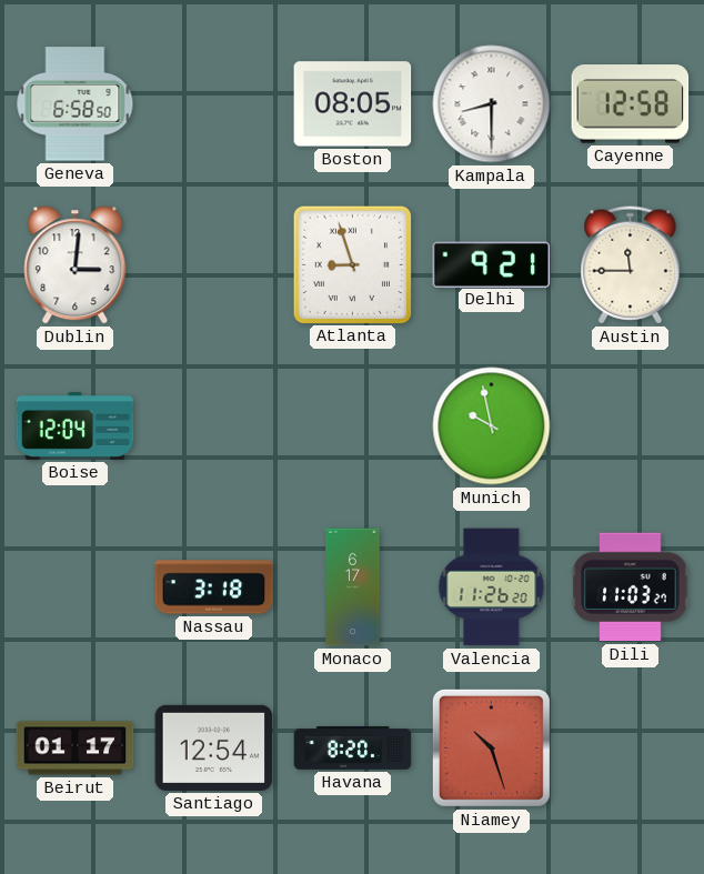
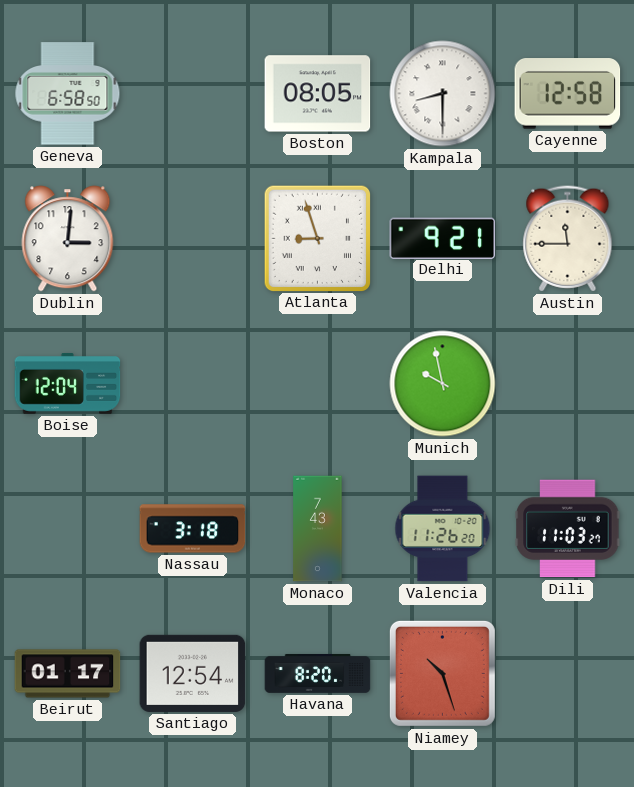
Monaco: 6:17 -> 7:43 (318, 529)
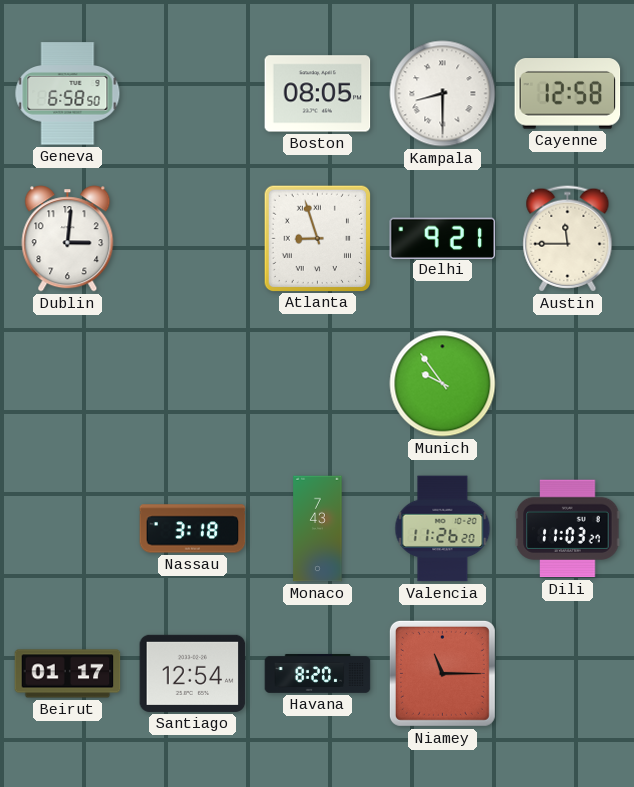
Boise: 12:04 -> none (68, 384)
Munich: 9:58 -> 9:54 (443, 384)
Niamey: 10:27 -> 11:15 (442, 673)
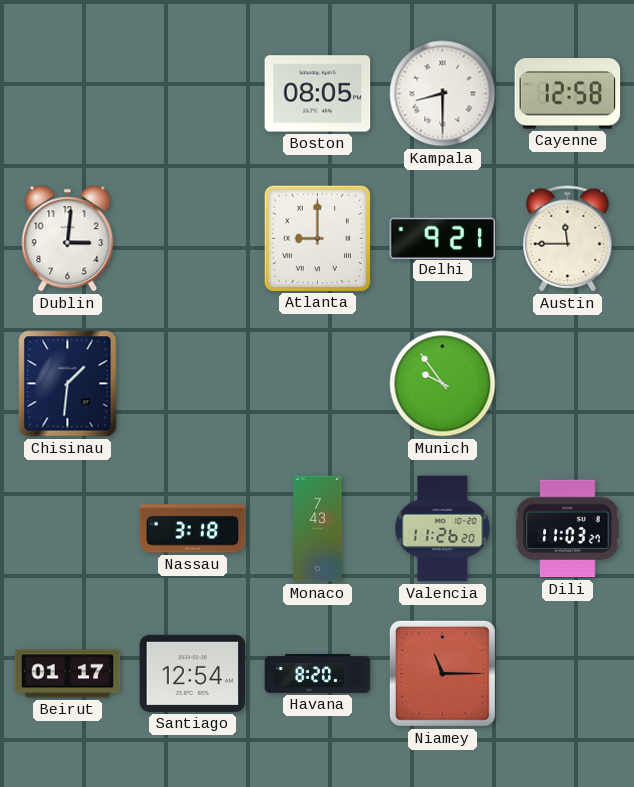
Geneva: 6:58 -> none (68, 94)
Atlanta: 8:57 -> 9:00 (317, 238)
Chisinau: none -> 1:31 (68, 384)
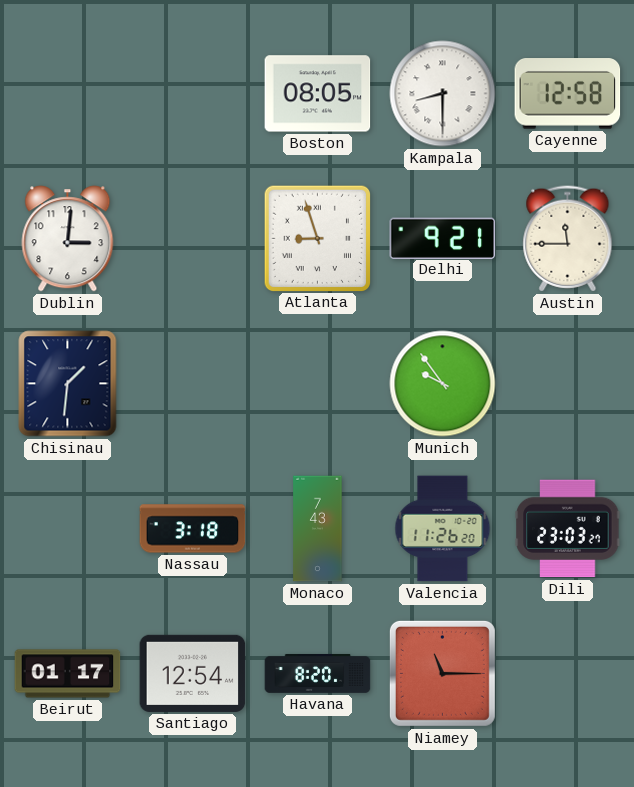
Atlanta: 9:00 -> 8:57 (317, 238)
Dili: 11:03 -> 23:03 (568, 529)
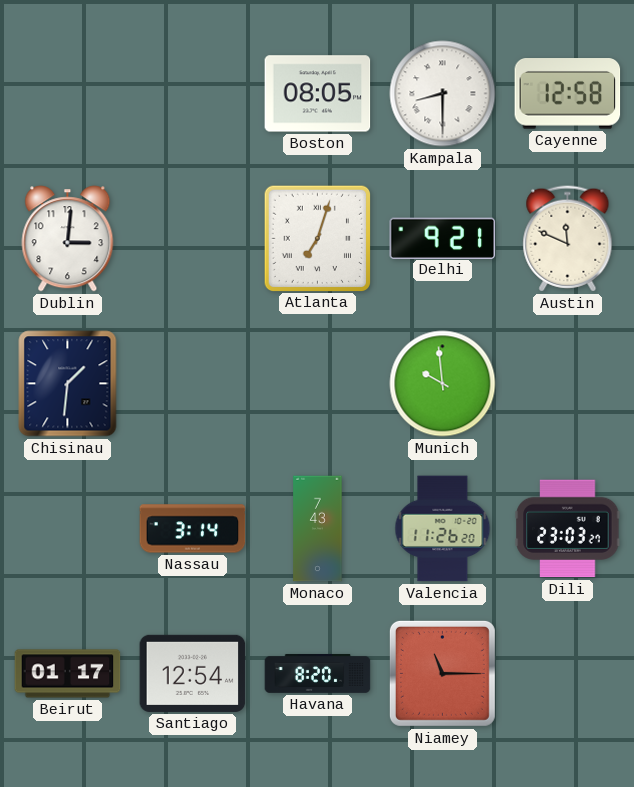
Atlanta: 8:57 -> 7:03 (317, 238)
Austin: 11:45 -> 11:49 (568, 239)
Munich: 9:54 -> 9:59 (443, 384)
Nassau: 3:18 -> 3:14 (193, 529)
